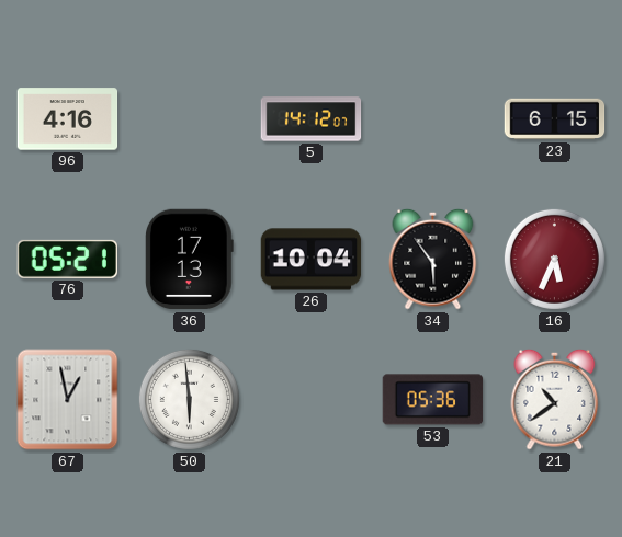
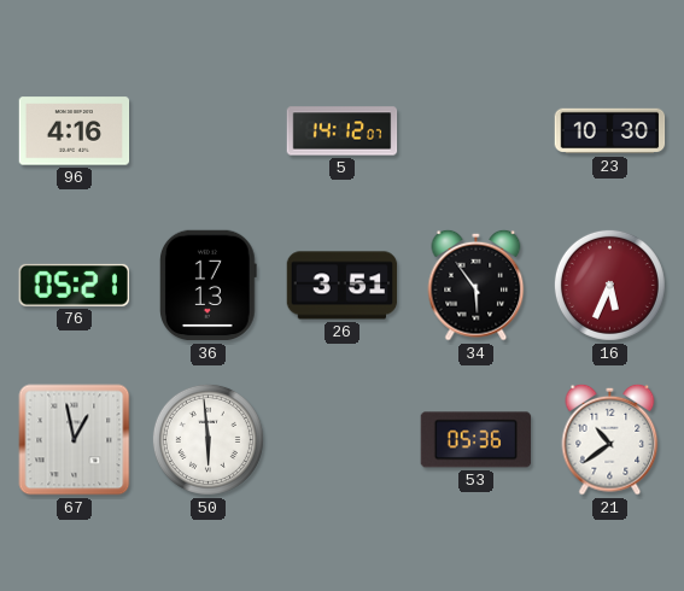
23: 6:15 -> 10:30 (610, 131)
26: 10:04 -> 3:51 (343, 286)
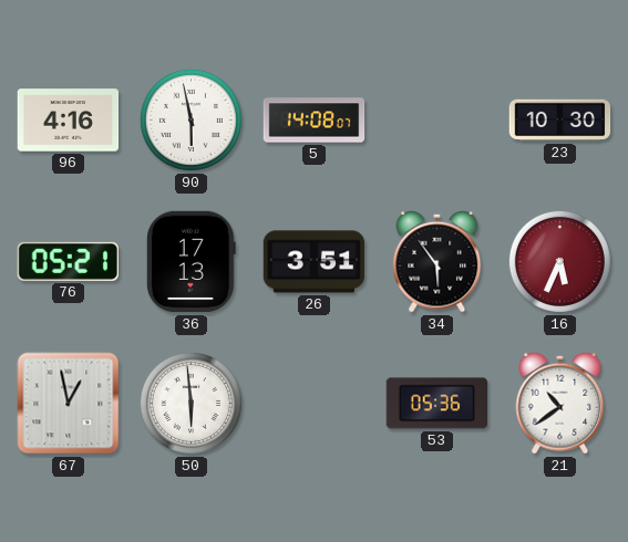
90: none -> 5:58 (191, 119)
5: 14:12 -> 14:08 (315, 121)
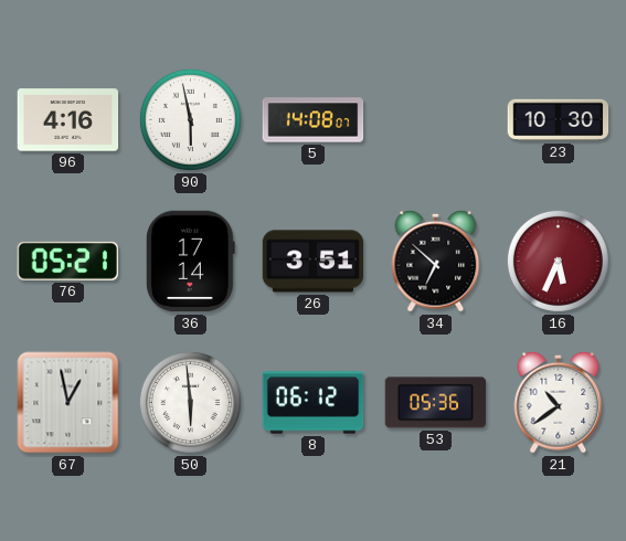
36: 17:13 -> 17:14 (191, 262)
34: 5:54 -> 6:52 (436, 261)
8: none -> 06:12 (314, 403)
